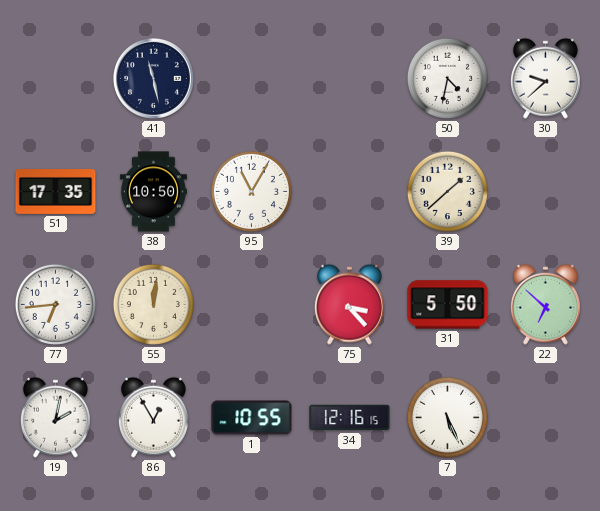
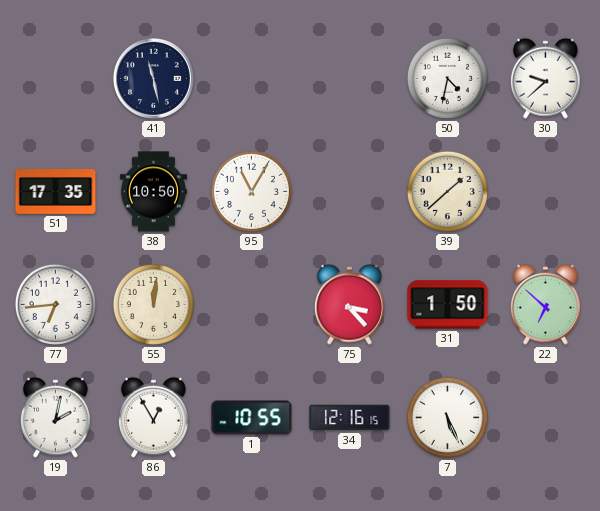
31: 5:50 -> 1:50 (448, 305)
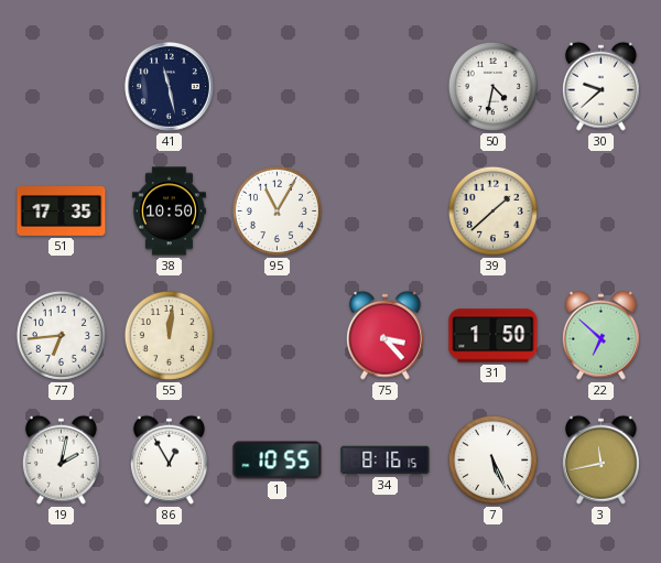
34: 12:16 -> 8:16 (386, 461)
3: none -> 11:43 (600, 459)
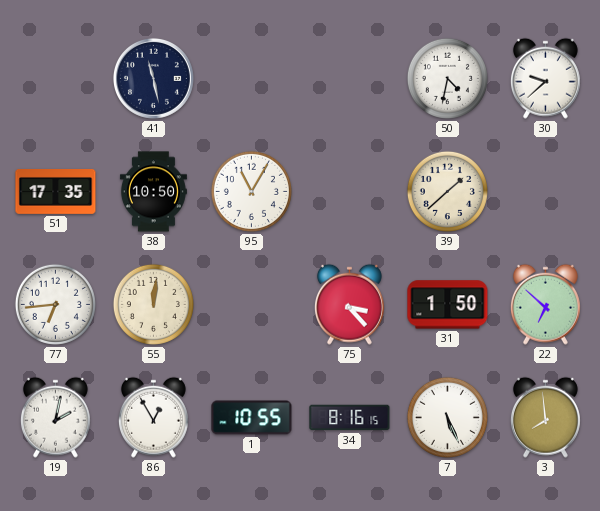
3: 11:43 -> 7:59 (545, 417)
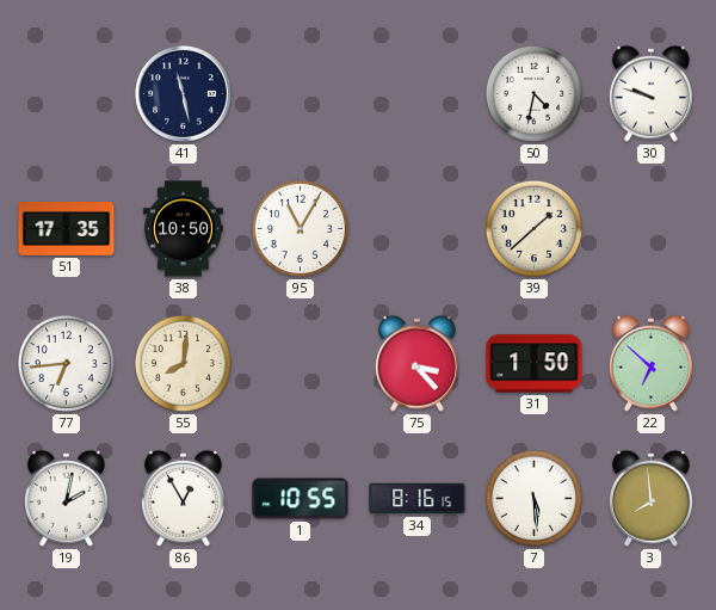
30: 9:38 -> 9:48 (650, 93)
55: 12:01 -> 8:01 (183, 363)
7: 5:26 -> 5:29 (533, 498)
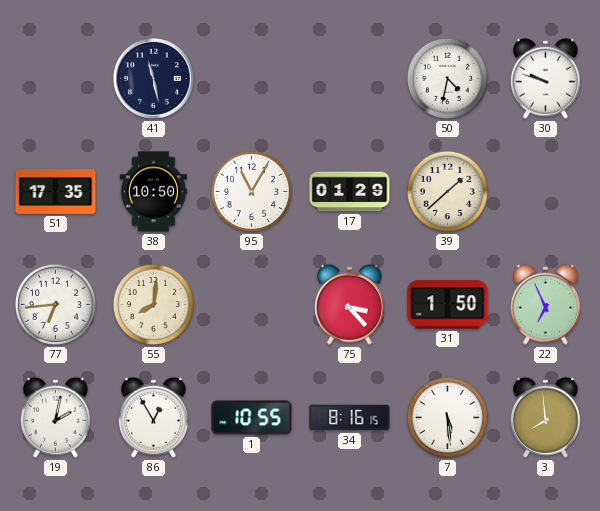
17: none -> 01:29 (350, 192)
22: 6:52 -> 6:56 (545, 304)
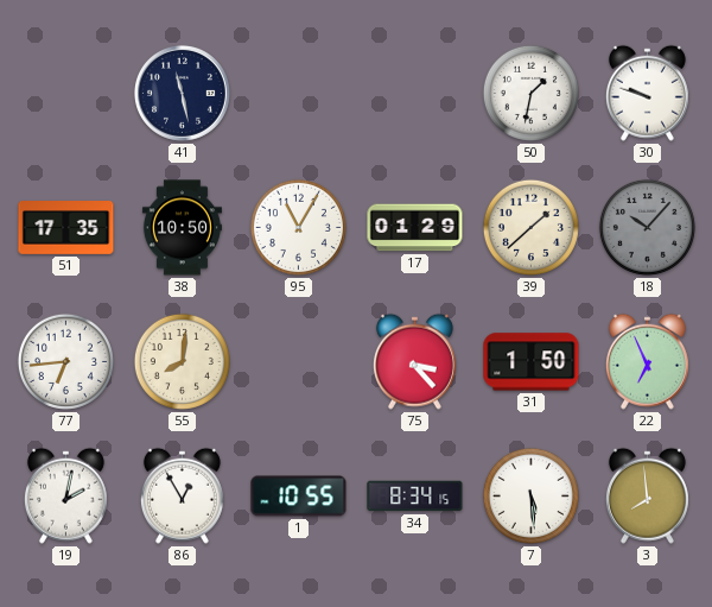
50: 4:32 -> 1:32 (530, 93)
18: none -> 10:07 (647, 227)
34: 8:16 -> 8:34 (415, 497)
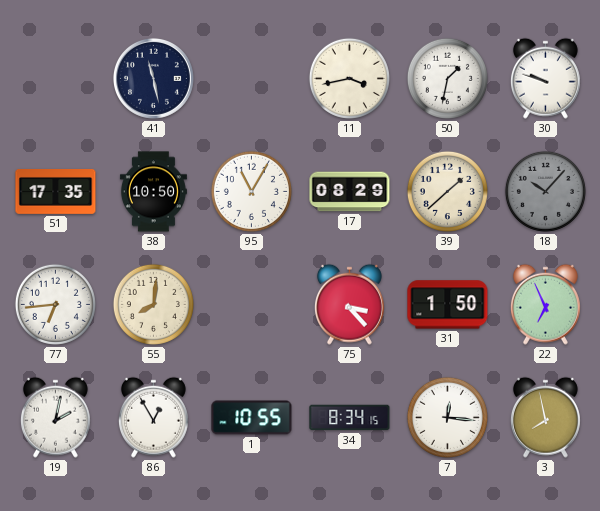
11: none -> 3:43 (349, 78)
17: 01:29 -> 08:29 (350, 192)
7: 5:29 -> 12:16 (447, 417)
3: 7:59 -> 7:58 (545, 417)
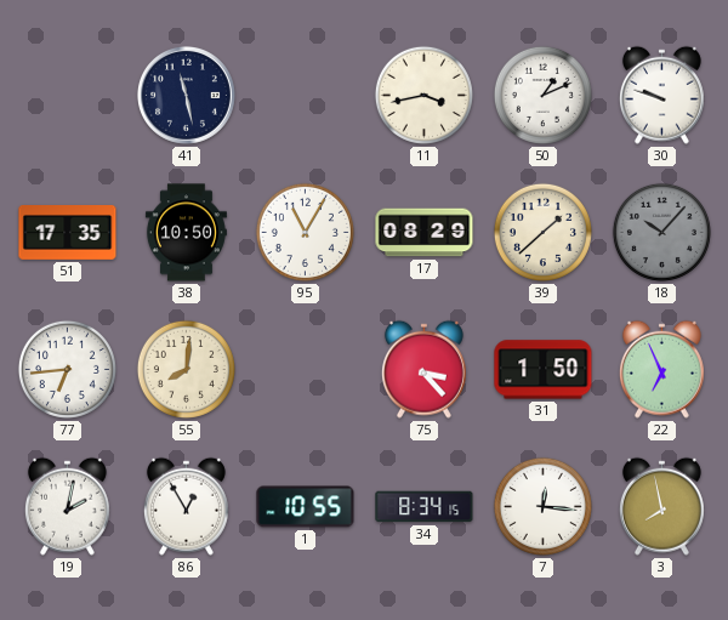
50: 1:32 -> 1:11 (542, 95)
